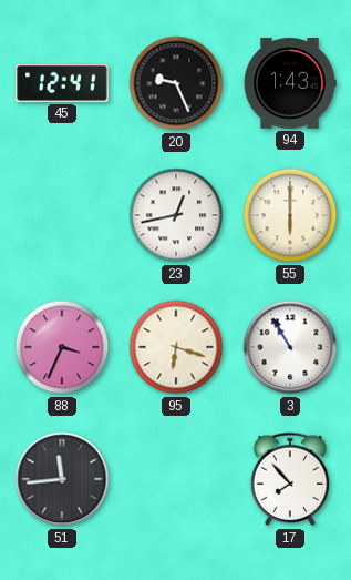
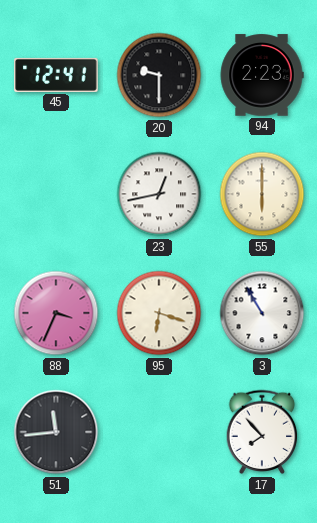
20: 9:26 -> 9:30 (159, 75)
94: 1:43 -> 2:23 (262, 75)
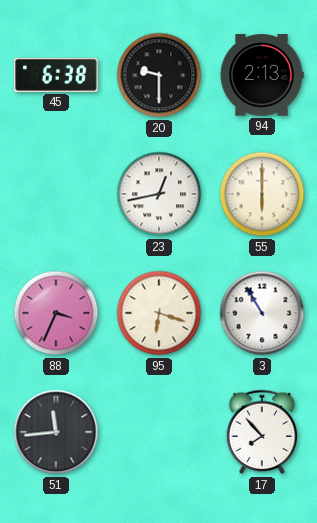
45: 12:41 -> 6:38 (56, 75)
94: 2:23 -> 2:13 (262, 75)
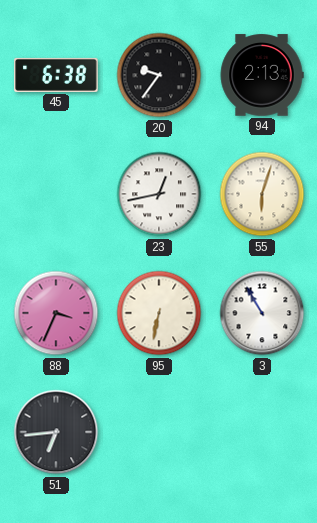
20: 9:30 -> 9:36 (159, 75)
55: 6:00 -> 6:03 (262, 194)
95: 6:18 -> 6:32 (159, 313)
51: 11:44 -> 6:44 (56, 432)
17: 7:53 -> none (262, 432)
